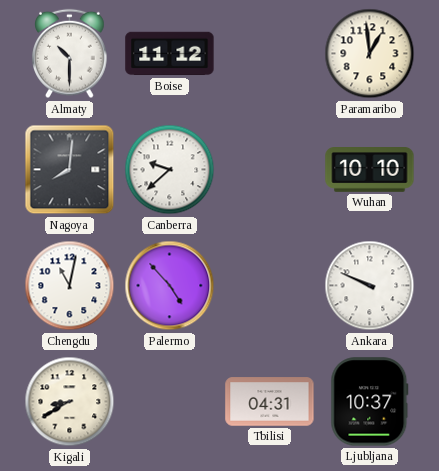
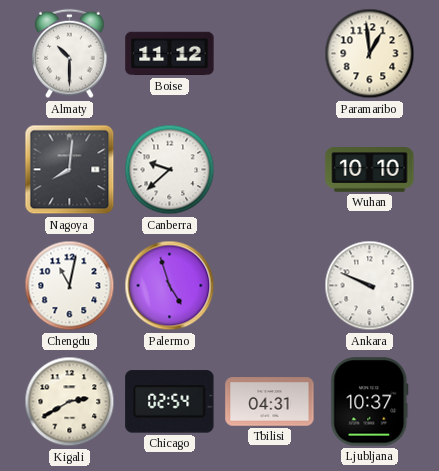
Palermo: 4:53 -> 4:57 (170, 286)
Kigali: 8:40 -> 2:40 (70, 402)
Chicago: none -> 02:54 (170, 402)
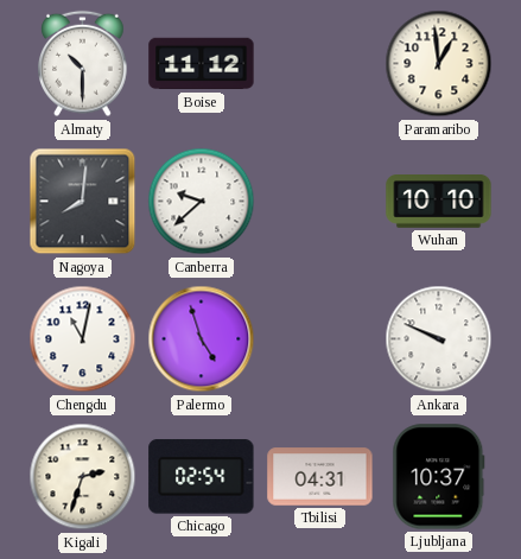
Kigali: 2:40 -> 2:33 (83, 477)
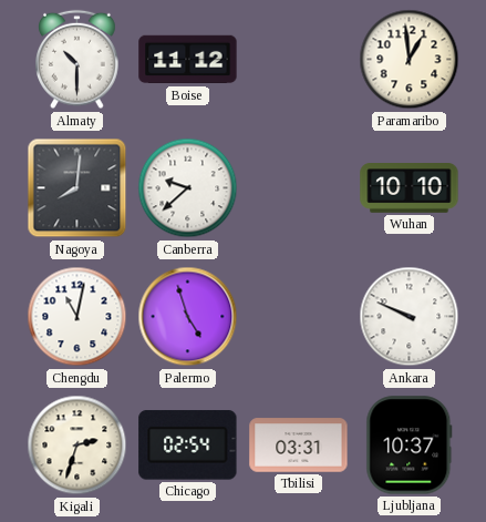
Tbilisi: 04:31 -> 03:31 (299, 446)
